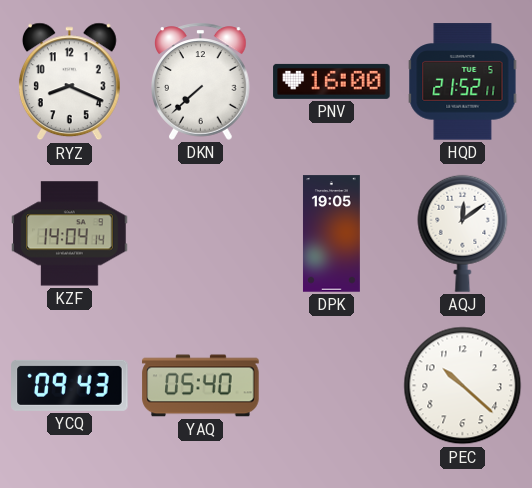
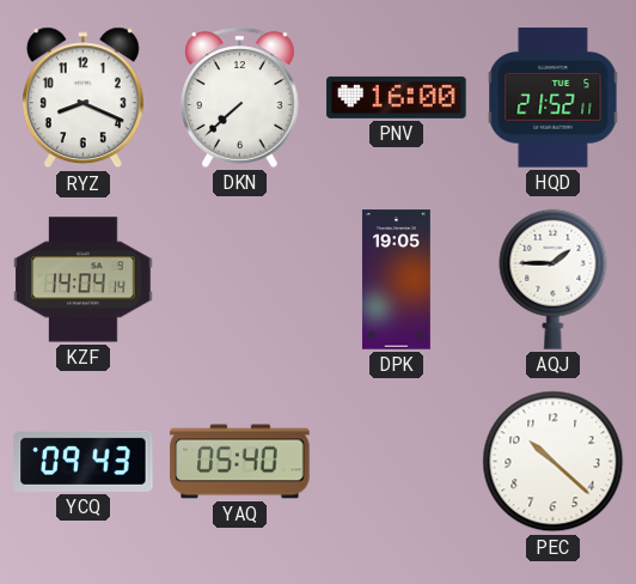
AQJ: 12:09 -> 1:45 (554, 279)
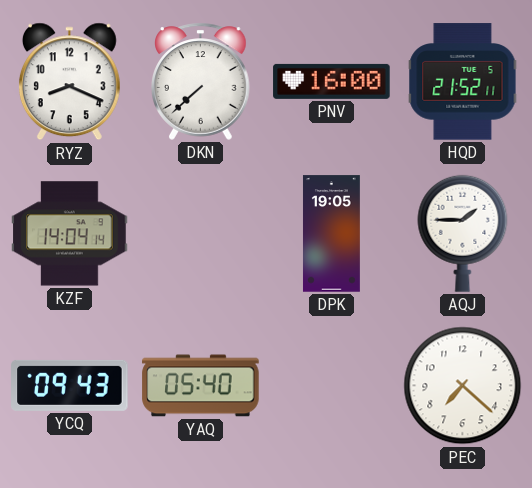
PEC: 10:22 -> 7:22 (463, 386)
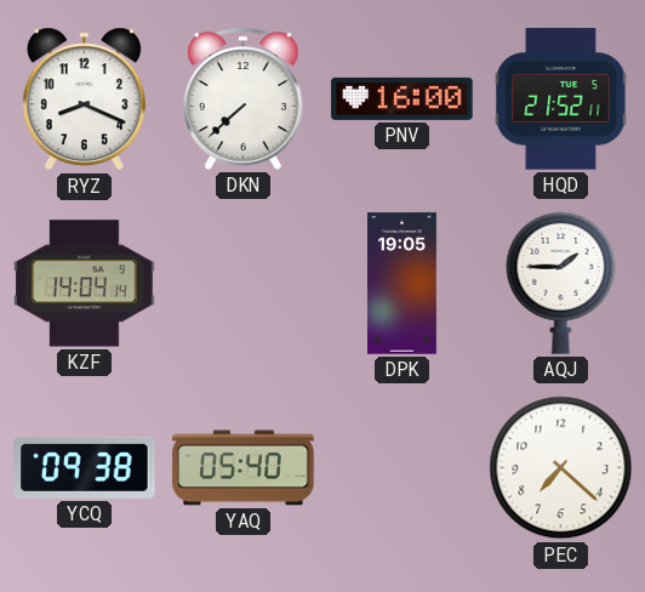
YCQ: 09:43 -> 09:38 (85, 467)
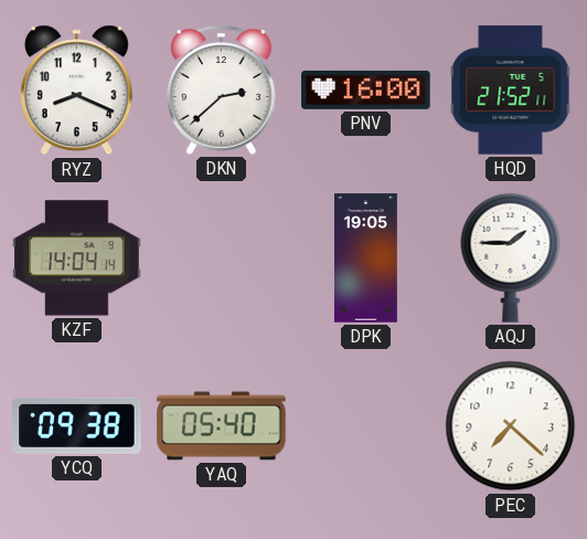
DKN: 7:38 -> 2:38 (222, 89)
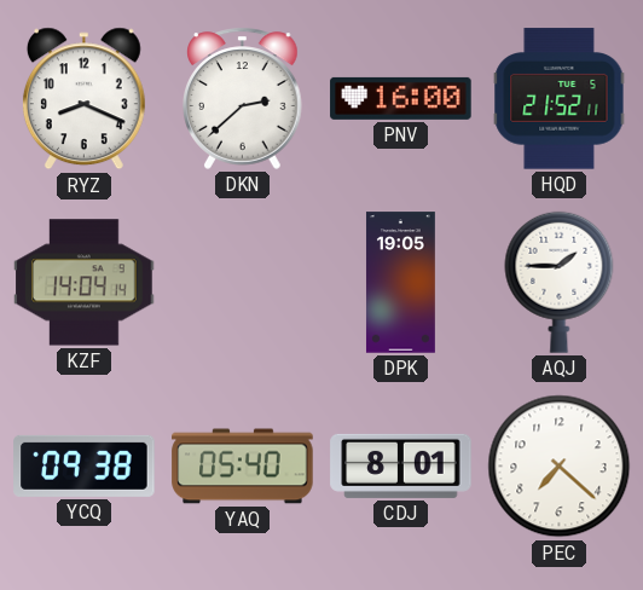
CDJ: none -> 8:01 (401, 465)
